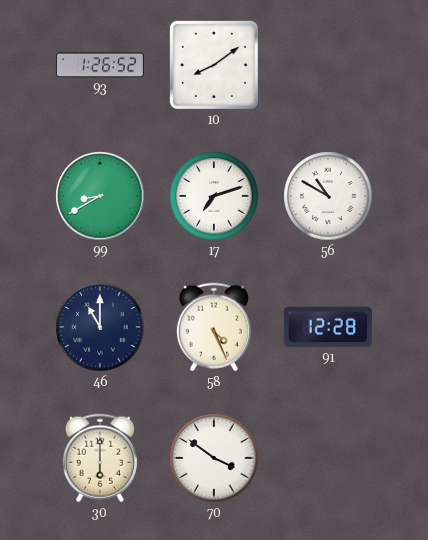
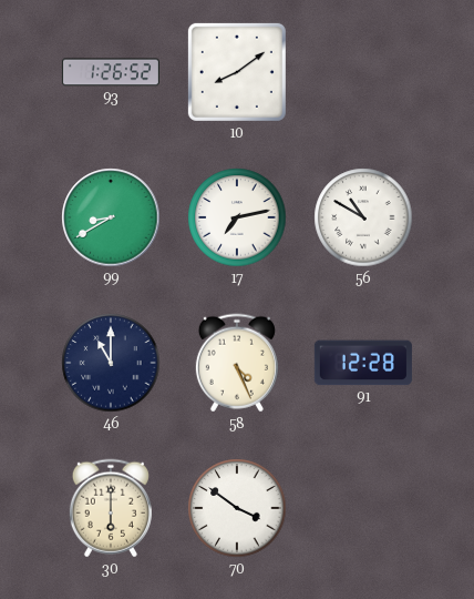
17: 7:12 -> 7:13 (237, 217)
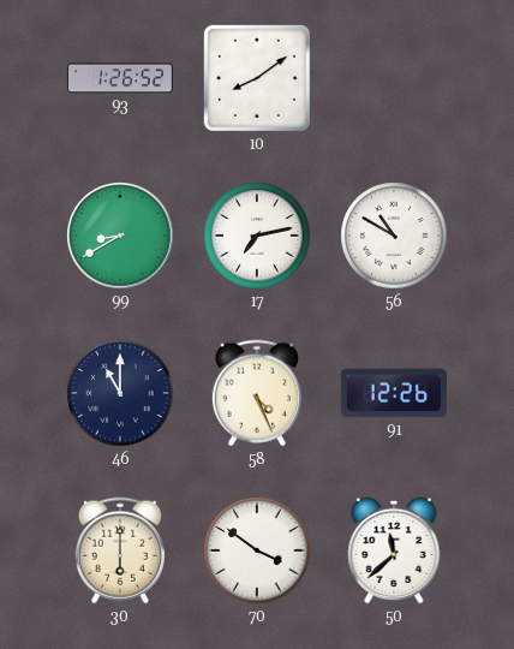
91: 12:28 -> 12:26 (394, 393)
50: none -> 11:38 (394, 550)
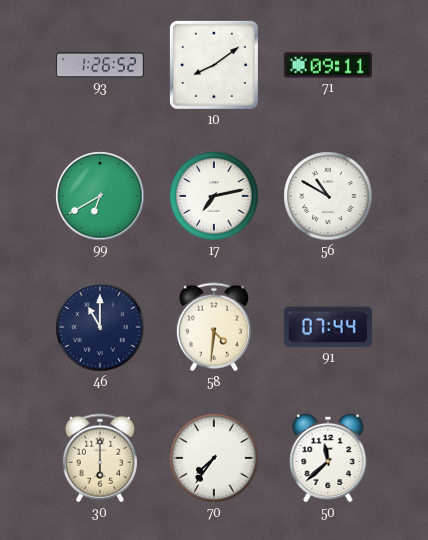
71: none -> 09:11 (328, 65)
99: 8:40 -> 6:40 (100, 196)
58: 4:26 -> 4:31 (214, 327)
91: 12:26 -> 07:44 (328, 327)
70: 3:51 -> 7:36 (214, 458)
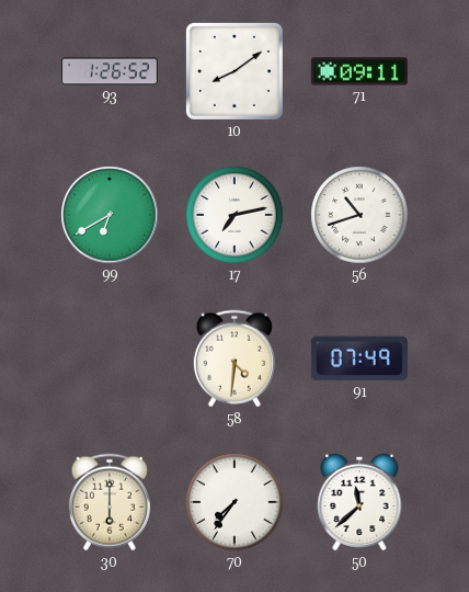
56: 10:50 -> 10:42 (359, 215)
46: 11:00 -> none (100, 327)
91: 07:44 -> 07:49 (359, 358)
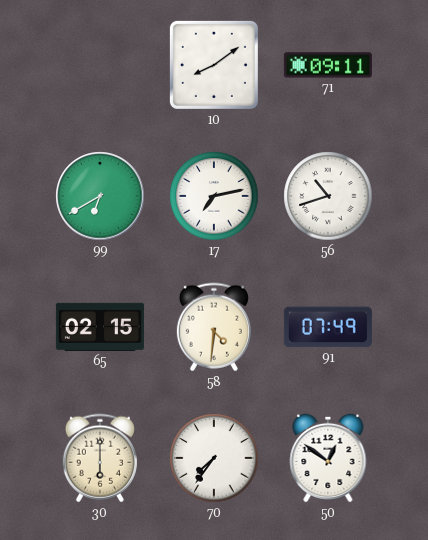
93: 1:26 -> none (110, 71)
65: none -> 02:15 (100, 327)
50: 11:38 -> 12:51 (328, 458)
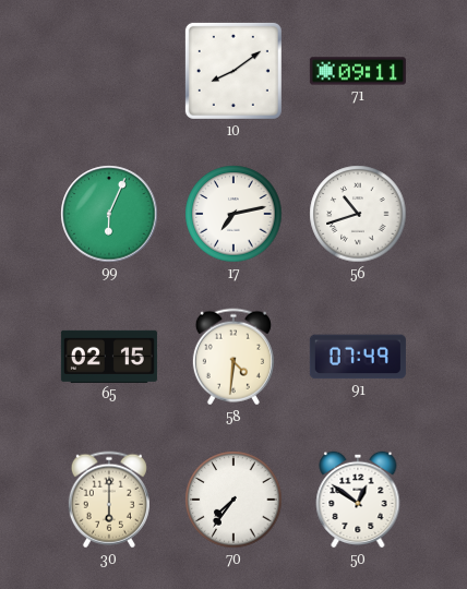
99: 6:40 -> 6:04 (109, 214)
